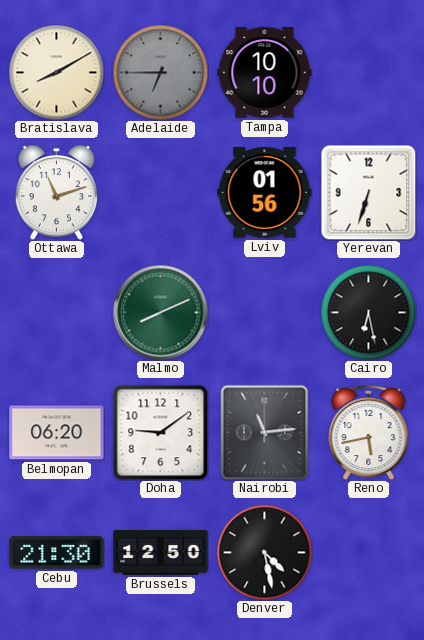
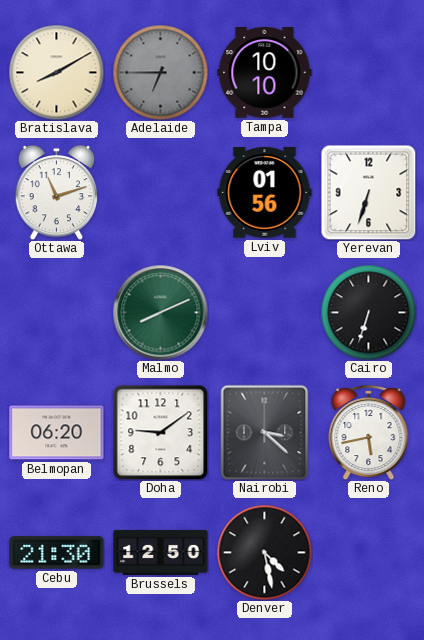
Cairo: 6:28 -> 6:33 (368, 312)
Nairobi: 11:14 -> 3:22 (265, 432)
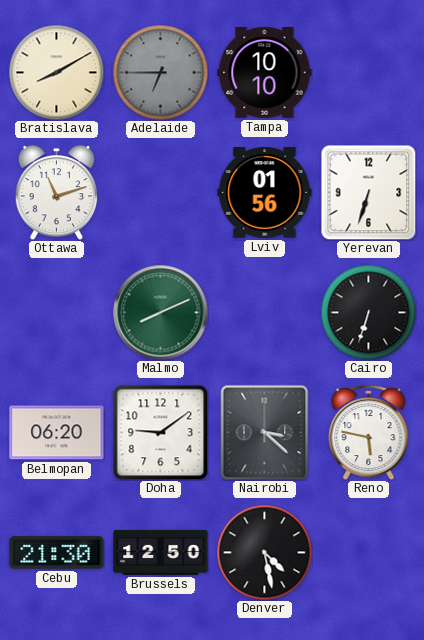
Reno: 5:43 -> 5:47 (369, 433)
